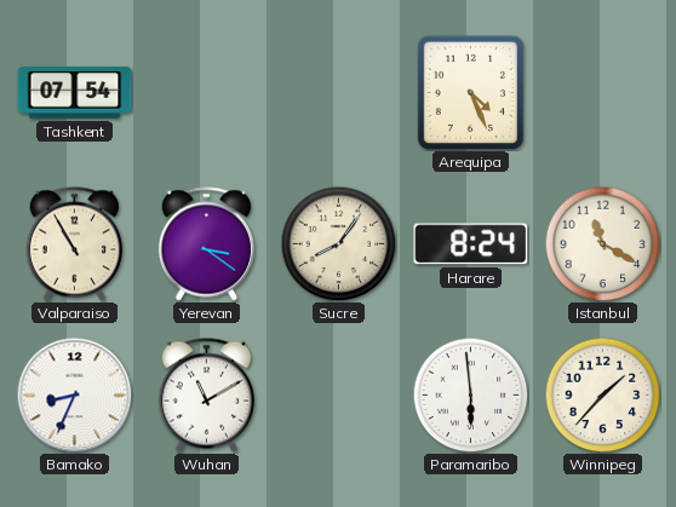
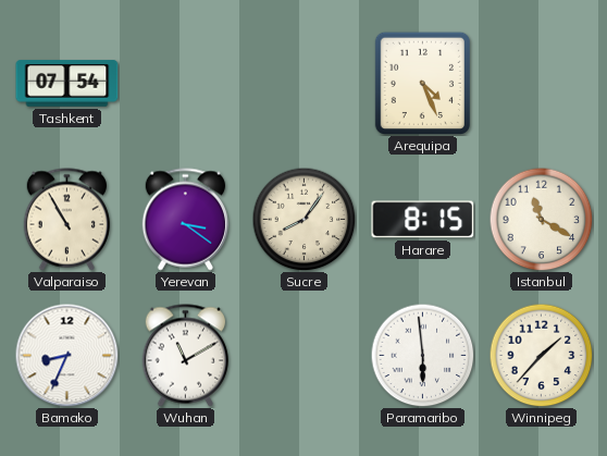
Harare: 8:24 -> 8:15 (423, 220)
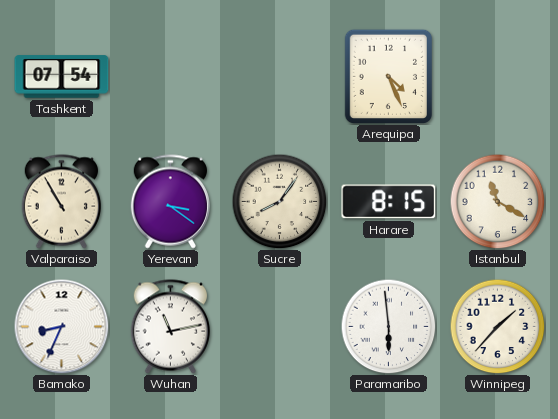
Wuhan: 11:10 -> 11:13 (170, 327)
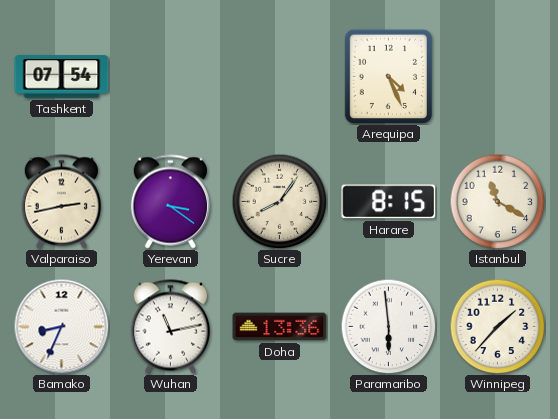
Valparaiso: 10:55 -> 2:43 (61, 202)
Doha: none -> 13:36 (280, 327)
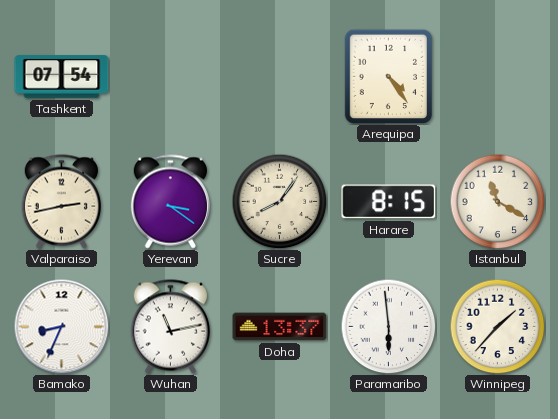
Arequipa: 4:26 -> 4:24 (388, 76)
Doha: 13:36 -> 13:37 (280, 327)
